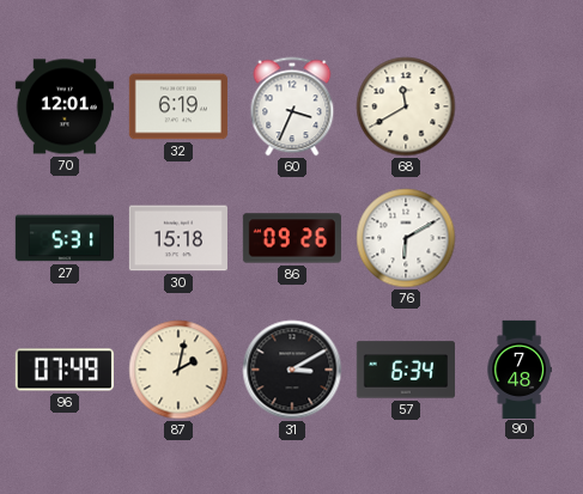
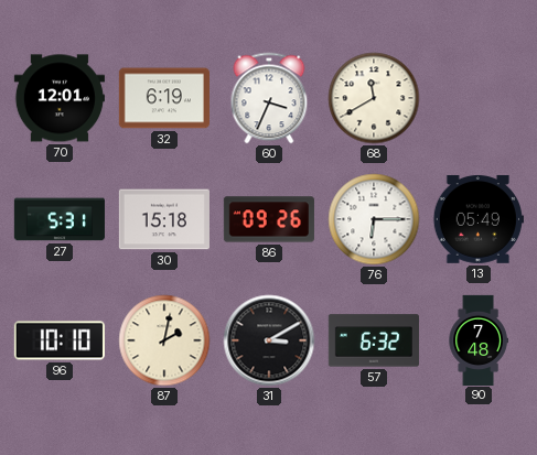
76: 6:10 -> 6:15 (374, 219)
13: none -> 05:49 (479, 219)
96: 07:49 -> 10:10 (60, 340)
57: 6:34 -> 6:32 (374, 340)
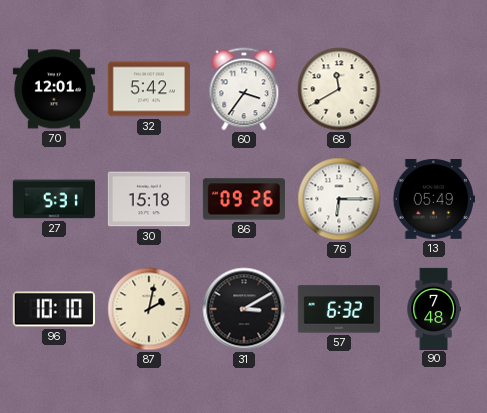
32: 6:19 -> 5:42 (149, 89)
60: 3:34 -> 3:36 (244, 89)
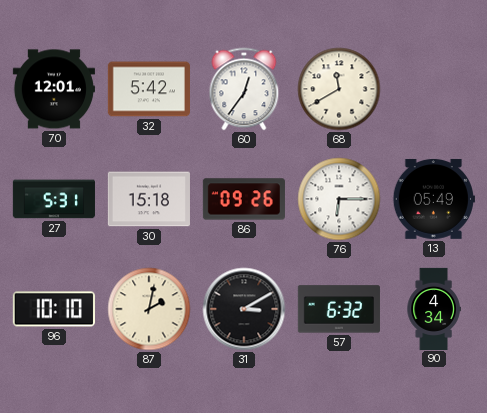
60: 3:36 -> 12:36 (244, 89)
90: 7:48 -> 4:34 (434, 308)
